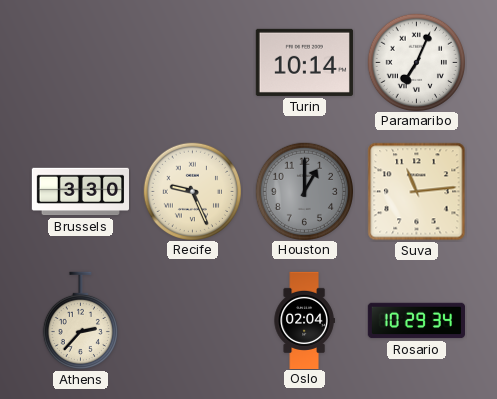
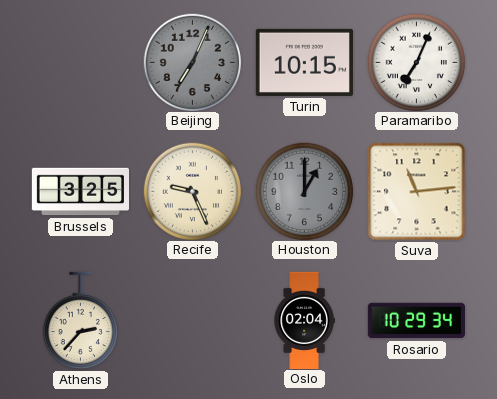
Beijing: none -> 7:04 (192, 62)
Turin: 10:14 -> 10:15 (304, 62)
Brussels: 3:30 -> 3:25 (80, 192)
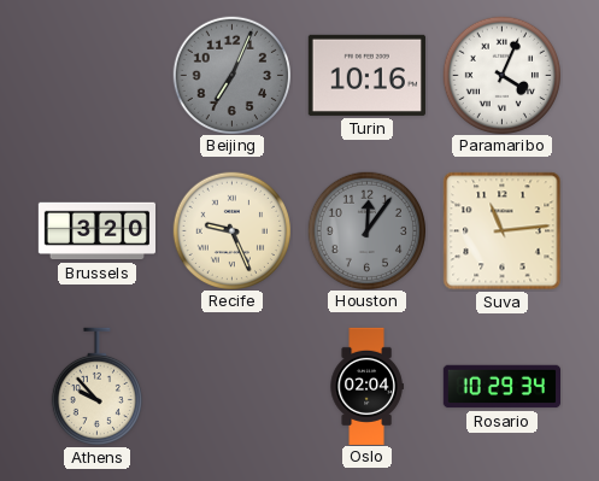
Turin: 10:15 -> 10:16 (366, 75)
Paramaribo: 7:04 -> 4:04 (501, 75)
Brussels: 3:25 -> 3:20 (96, 231)
Houston: 1:00 -> 12:06 (366, 230)
Athens: 2:37 -> 9:53 (96, 387)
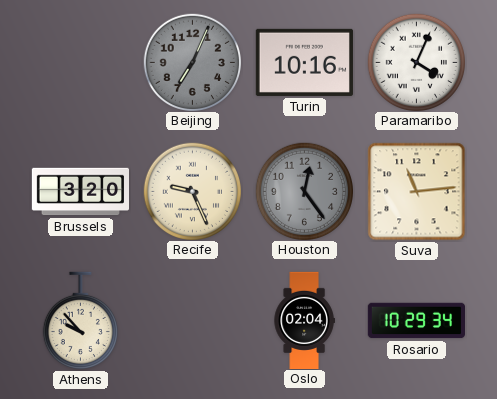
Houston: 12:06 -> 12:24 (304, 191)
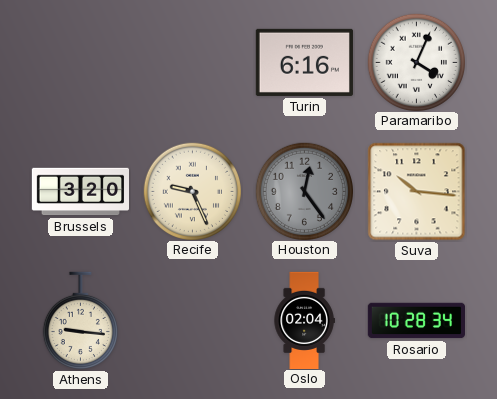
Beijing: 7:04 -> none (192, 62)
Turin: 10:16 -> 6:16 (304, 62)
Suva: 11:14 -> 10:16 (417, 192)
Athens: 9:53 -> 9:16 (80, 321)
Rosario: 10:29 -> 10:28 (416, 321)
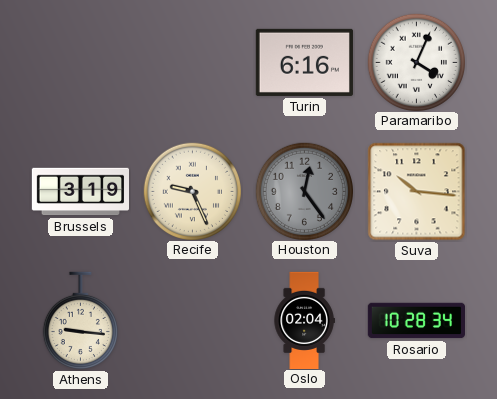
Brussels: 3:20 -> 3:19 (80, 192)
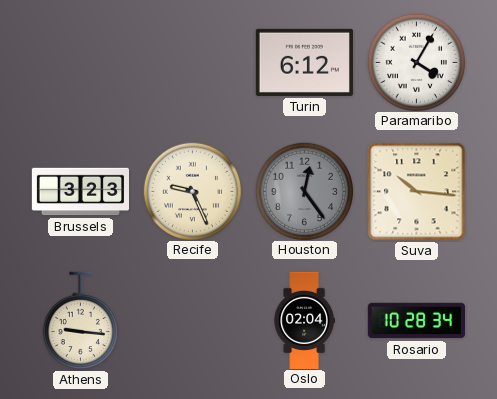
Turin: 6:16 -> 6:12 (304, 62)
Paramaribo: 4:04 -> 4:05 (416, 62)
Brussels: 3:19 -> 3:23 (80, 192)
